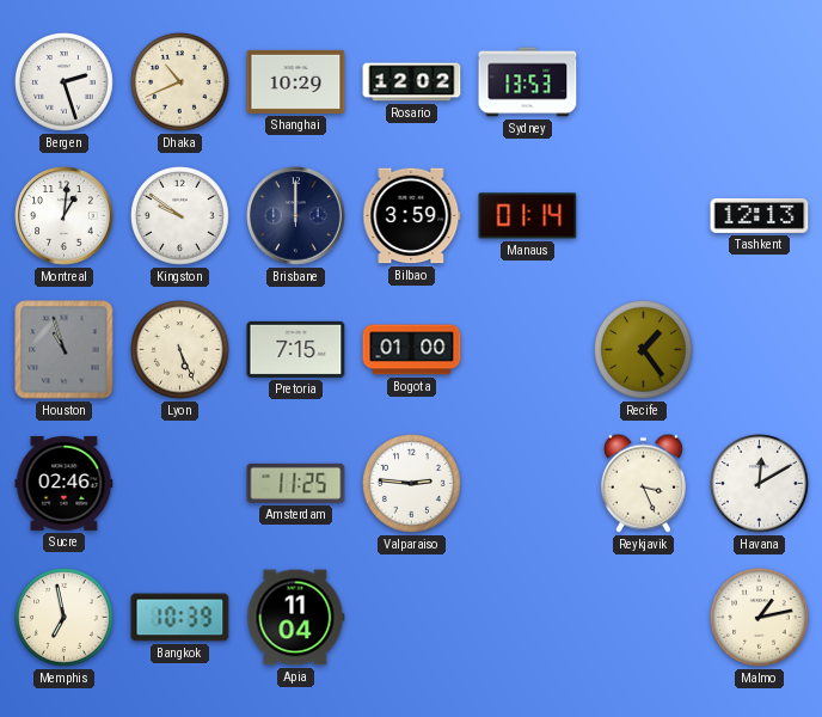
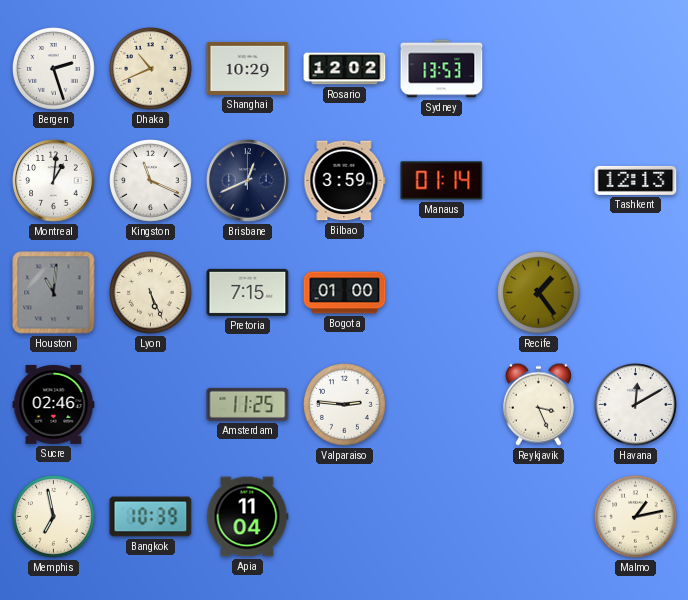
Kingston: 9:51 -> 11:19 (151, 181)
Brisbane: 12:00 -> 12:41 (248, 181)
Houston: 10:57 -> 11:01 (54, 293)
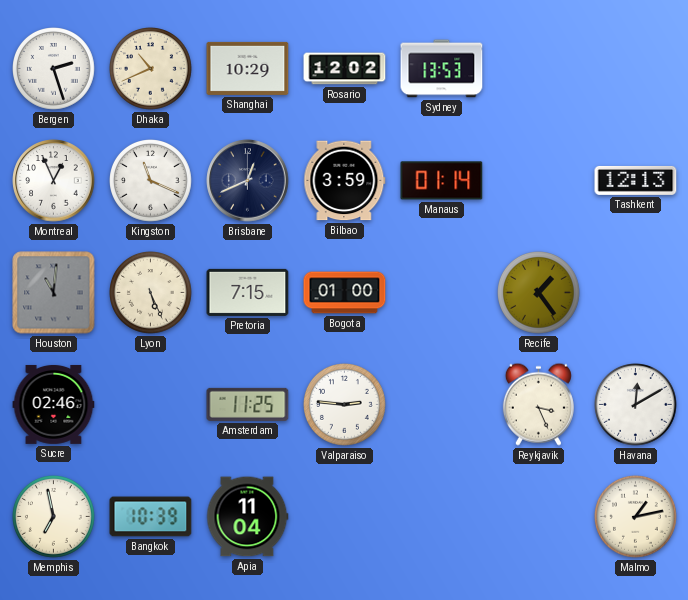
Montreal: 1:01 -> 12:56 (54, 181)
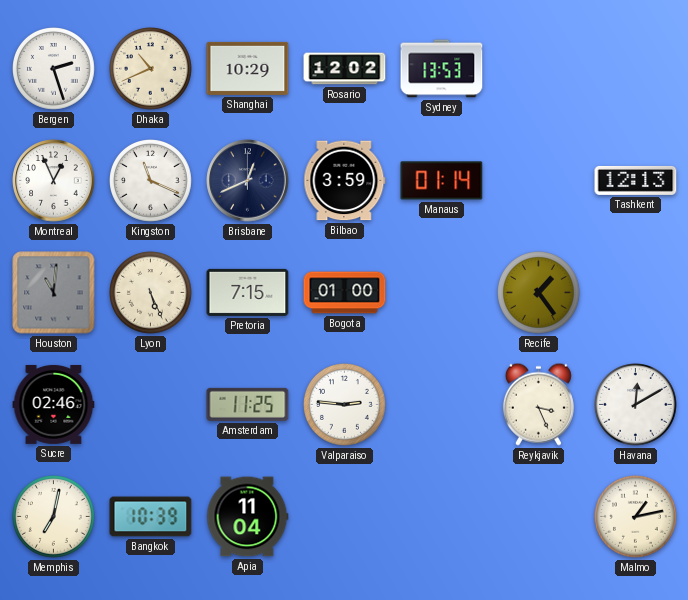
Memphis: 6:58 -> 7:02 (54, 517)
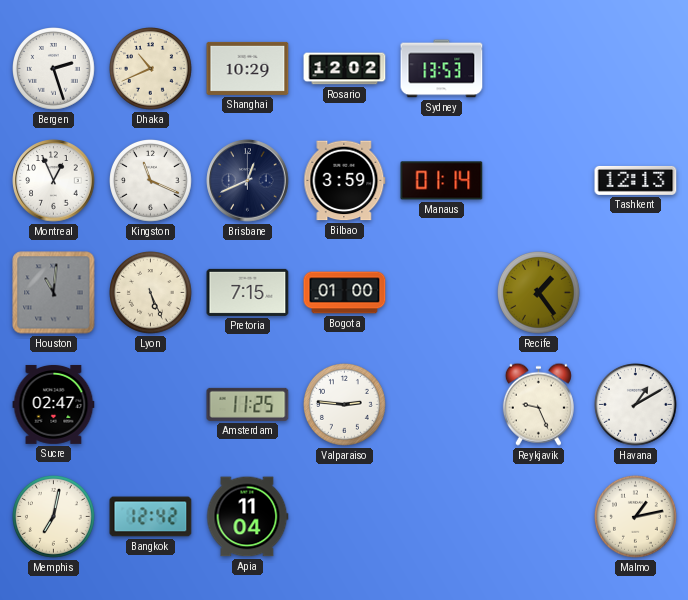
Sucre: 02:46 -> 02:47 (54, 404)
Reykjavik: 3:26 -> 9:26 (538, 404)
Havana: 12:10 -> 1:10 (636, 405)
Bangkok: 10:39 -> 12:42 (151, 517)
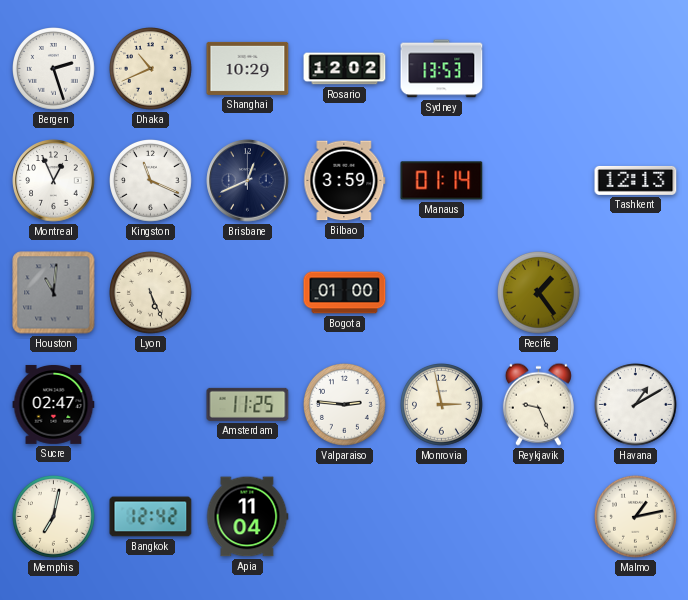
Pretoria: 7:15 -> none (248, 292)
Monrovia: none -> 2:58 (442, 405)
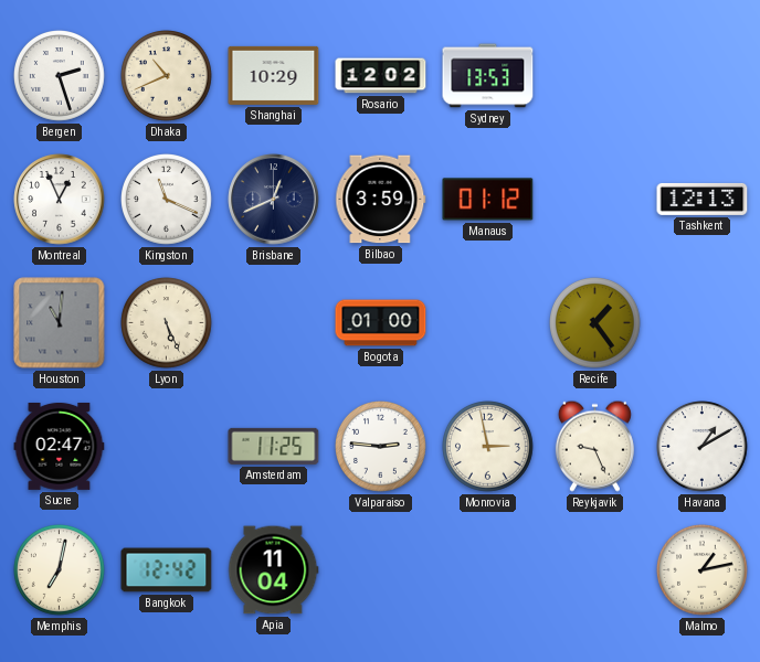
Manaus: 01:14 -> 01:12 (488, 200)
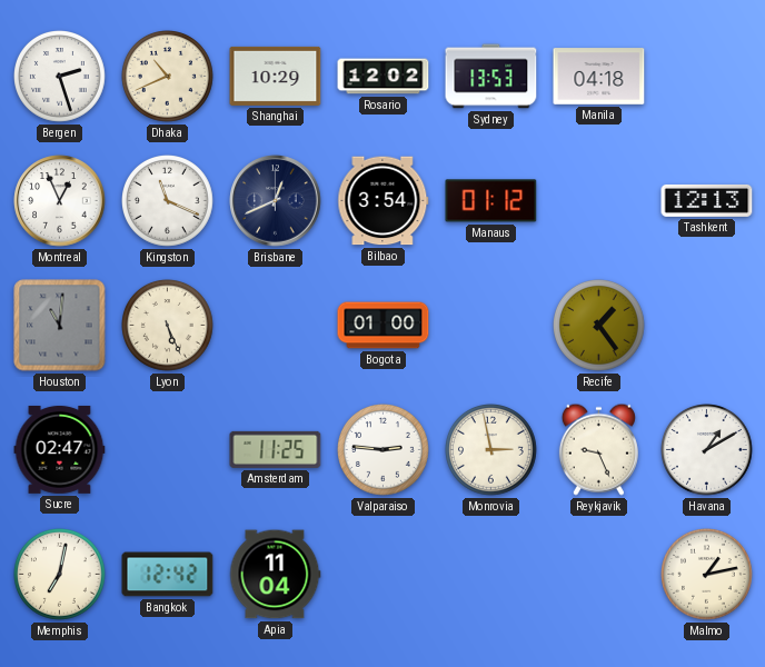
Manila: none -> 04:18 (599, 77)
Bilbao: 3:59 -> 3:54 (384, 201)
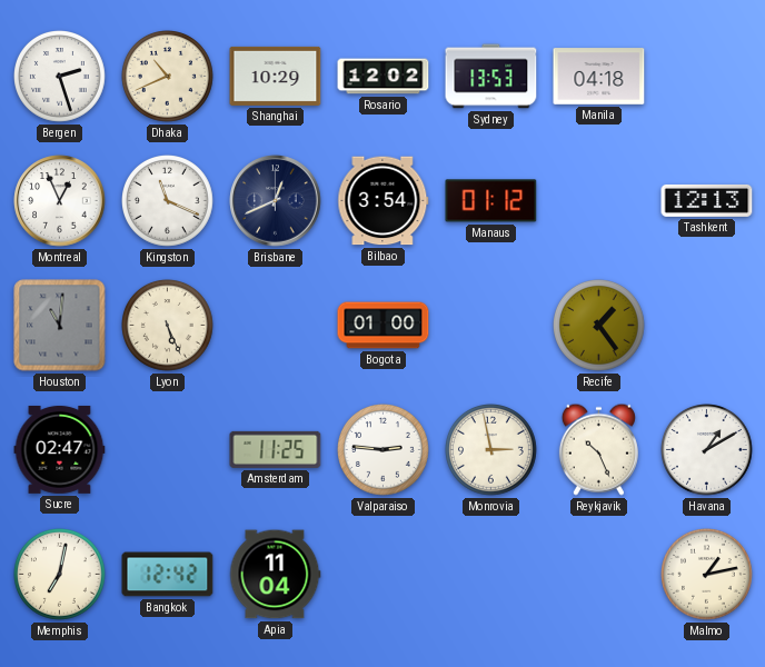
Reykjavik: 9:26 -> 10:26 (598, 449)
